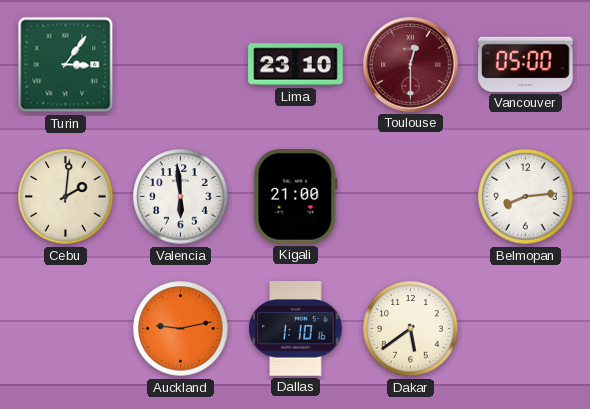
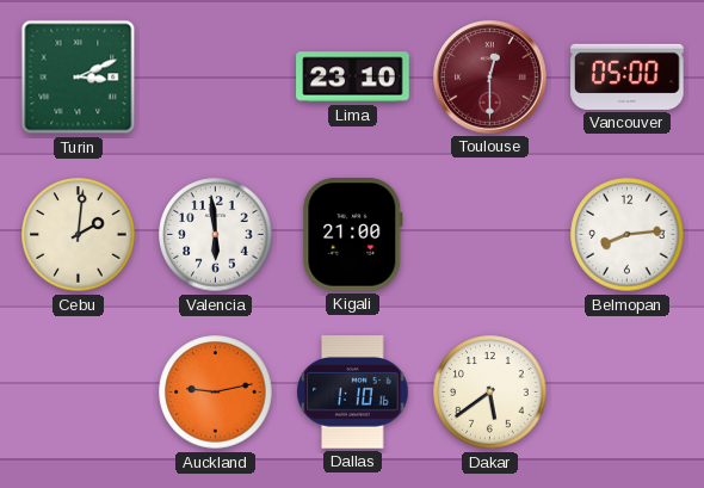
Turin: 3:06 -> 3:11 (79, 78)
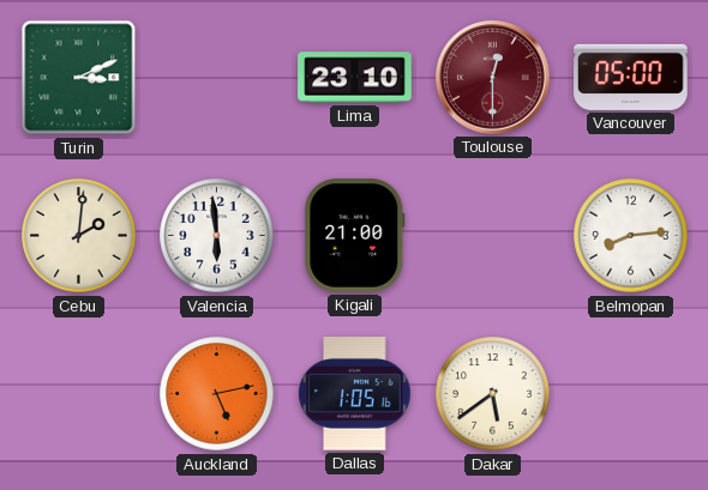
Auckland: 9:13 -> 5:13 (217, 394)
Dallas: 1:10 -> 1:05 (355, 394)
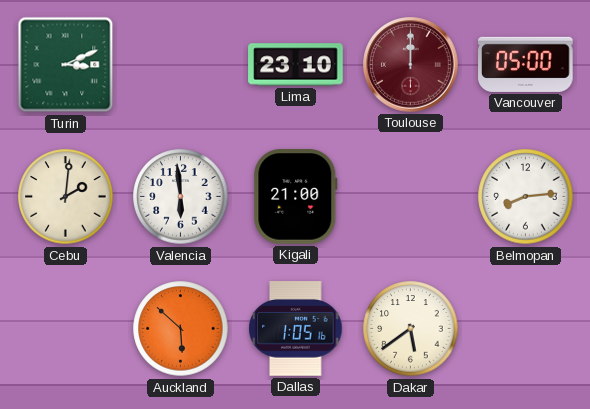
Toulouse: 12:30 -> 12:00 (411, 65)
Auckland: 5:13 -> 5:52 (181, 329)
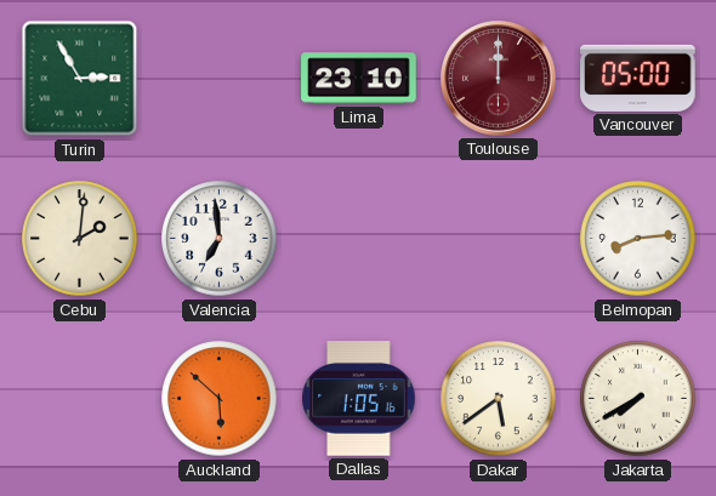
Turin: 3:11 -> 2:55 (80, 79)
Valencia: 5:59 -> 6:59 (220, 239)
Kigali: 21:00 -> none (296, 197)
Jakarta: none -> 7:40 (638, 399)
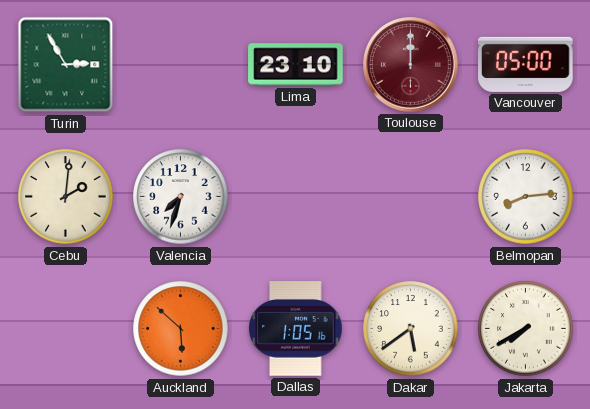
Valencia: 6:59 -> 7:33 (181, 197)
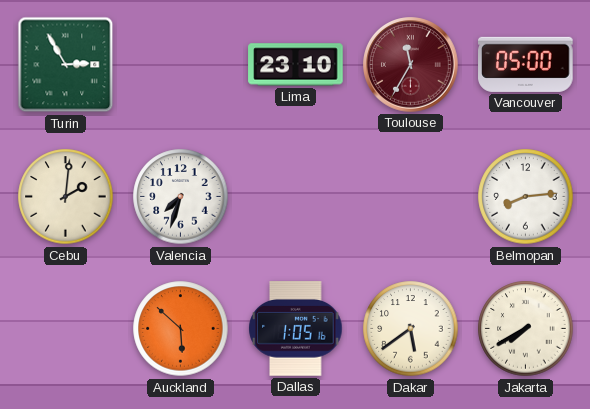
Toulouse: 12:00 -> 11:35 (411, 65)
